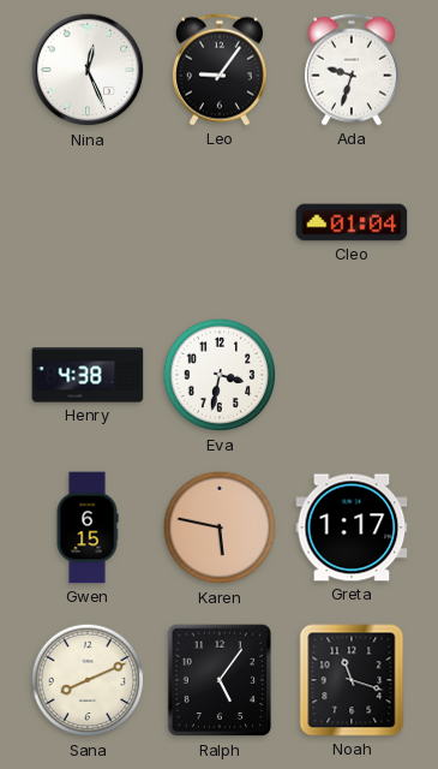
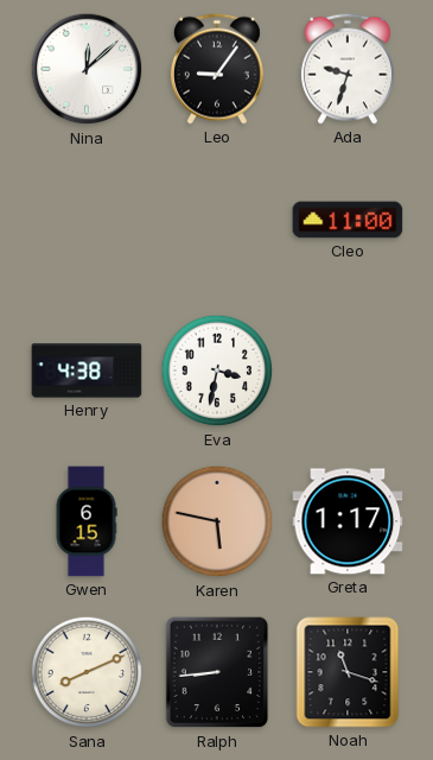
Nina: 12:26 -> 12:08 (87, 69)
Cleo: 01:04 -> 11:00 (348, 220)
Ralph: 5:06 -> 8:44 (217, 672)
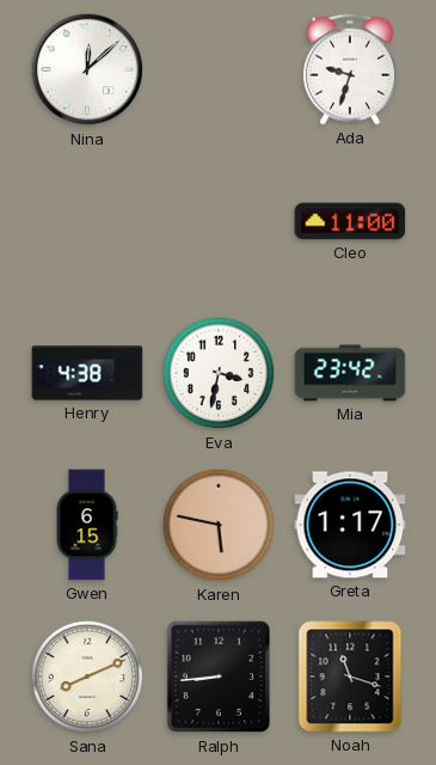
Leo: 9:06 -> none (217, 69)
Mia: none -> 23:42 (350, 373)
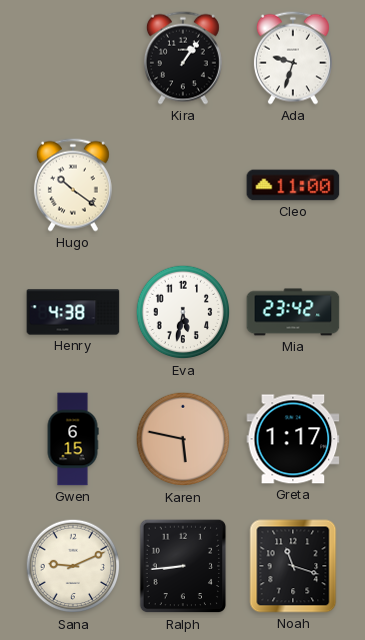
Nina: 12:08 -> none (87, 69)
Kira: none -> 1:06 (183, 58)
Hugo: none -> 10:21 (73, 185)
Eva: 3:32 -> 5:32 (183, 312)
Sana: 8:11 -> 9:11 (73, 566)
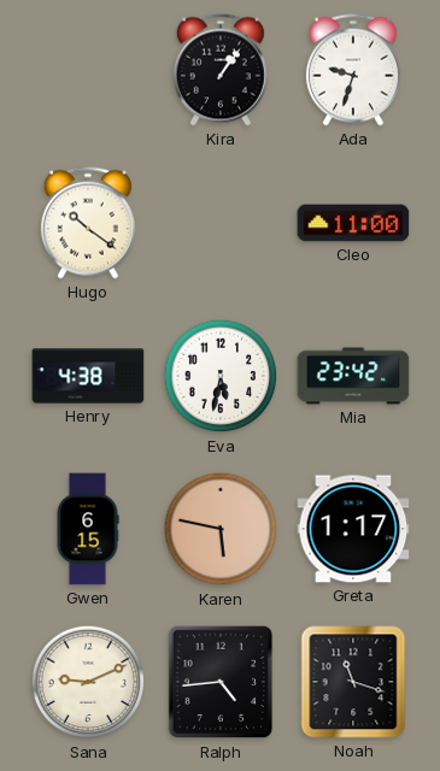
Ralph: 8:44 -> 4:44 (221, 682)
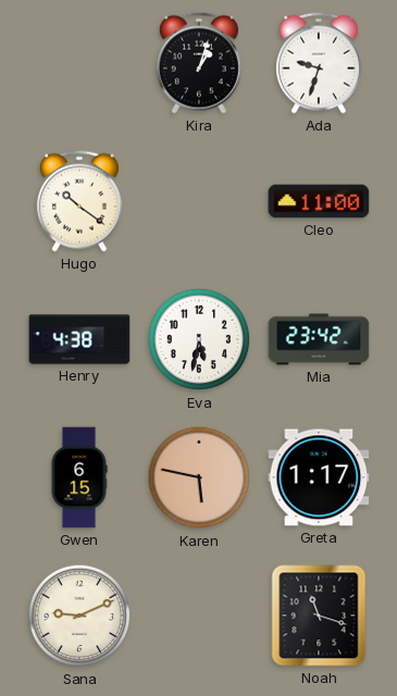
Kira: 1:06 -> 1:03 (199, 63)
Ralph: 4:44 -> none (221, 682)
